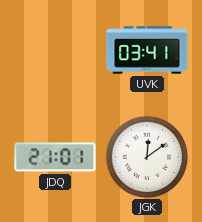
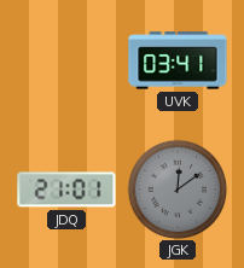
JGK dial: white -> grey (178, 190)
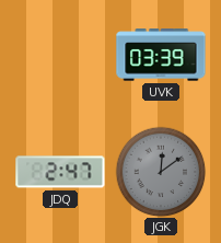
UVK: 03:41 -> 03:39 (161, 55)
JDQ: 21:01 -> 2:47 (60, 172)
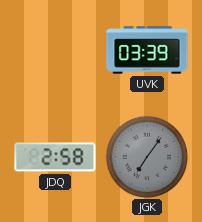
JDQ: 2:47 -> 2:58 (55, 157)
JGK: 12:09 -> 7:06 (147, 157)
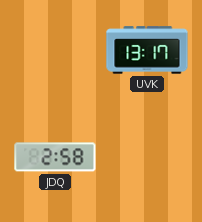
UVK: 03:39 -> 13:17 (147, 50)
JGK: 7:06 -> none (147, 157)
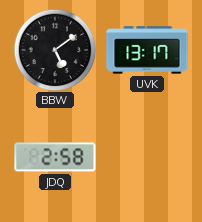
BBW: none -> 5:09 (55, 50)
